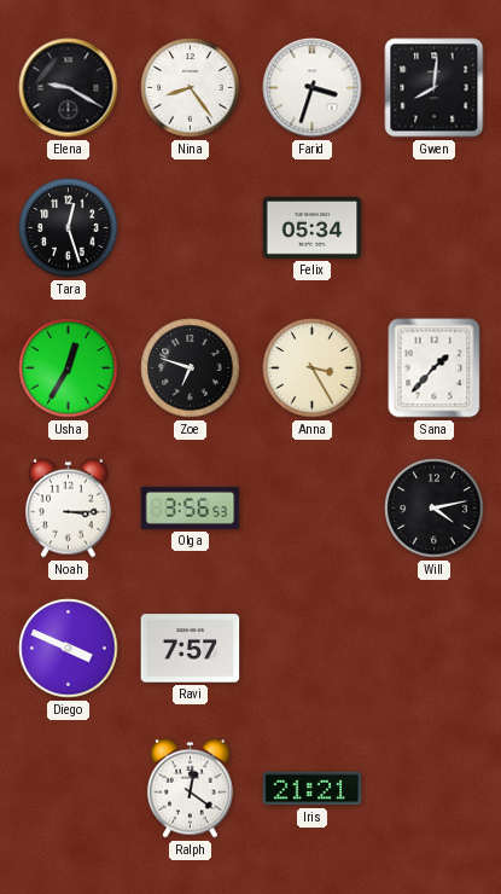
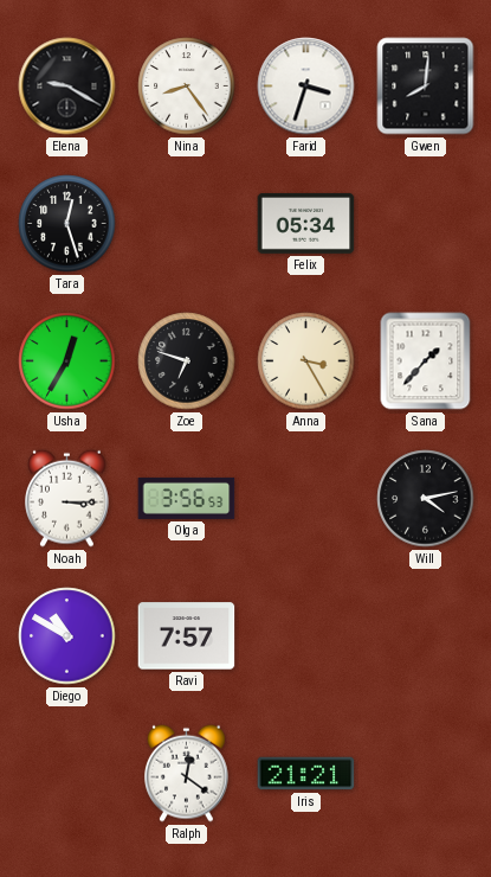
Diego: 3:49 -> 10:50 (67, 636)
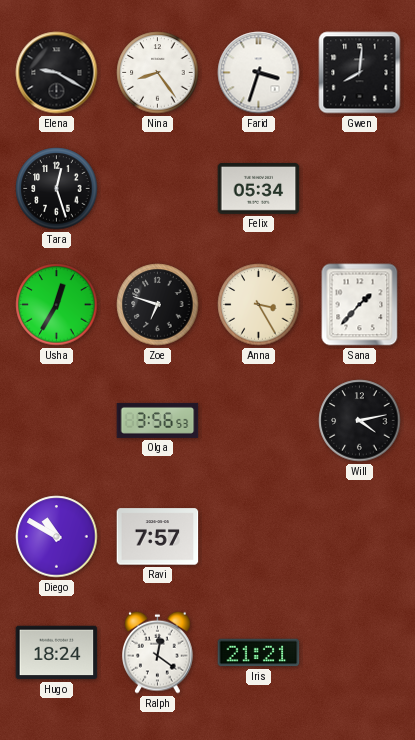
Noah: 3:15 -> none (67, 498)
Hugo: none -> 18:24 (57, 653)
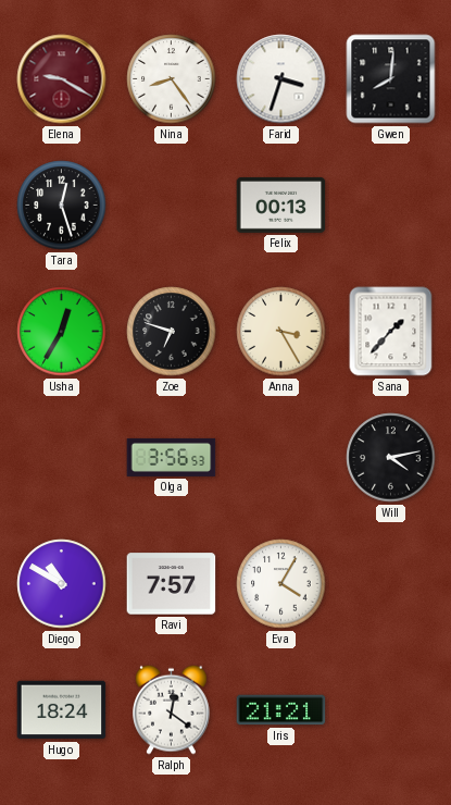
Elena dial: black -> burgundy (62, 79)
Felix: 05:34 -> 00:13 (281, 205)
Eva: none -> 4:05 (281, 584)
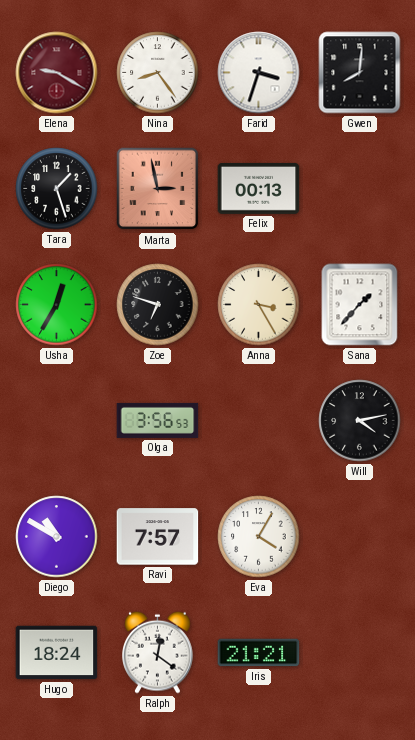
Tara: 12:27 -> 1:27 (57, 189)
Marta: none -> 2:58 (158, 189)
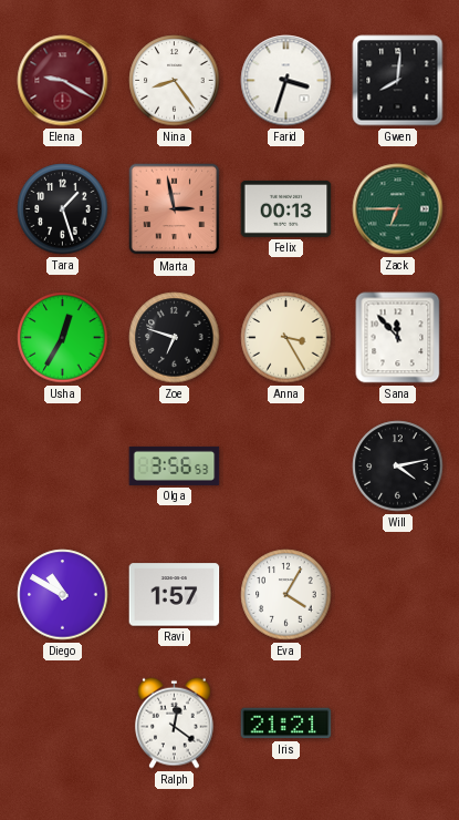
Zack: none -> 6:45 (398, 209)
Sana: 1:37 -> 11:53 (398, 338)
Ravi: 7:57 -> 1:57 (175, 595)
Hugo: 18:24 -> none (57, 653)
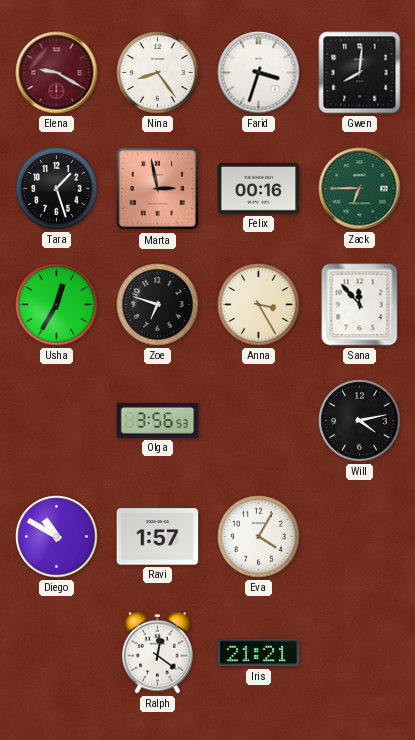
Felix: 00:13 -> 00:16 (259, 188)
